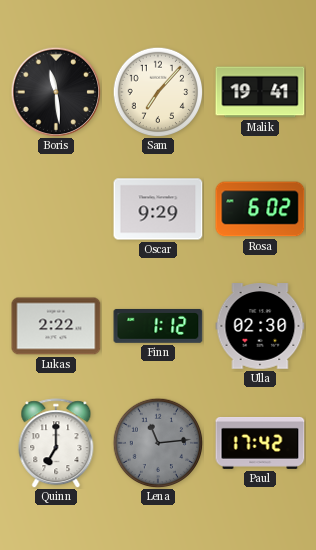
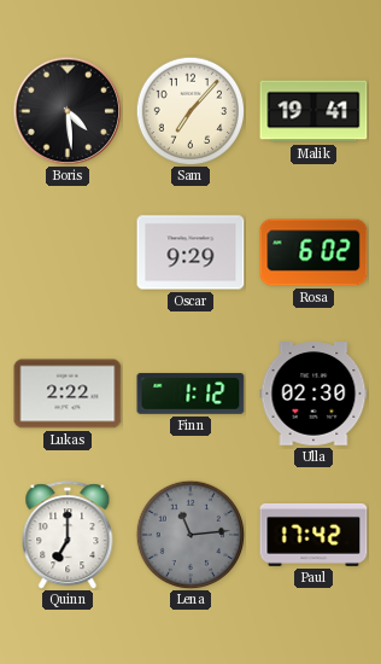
Boris: 11:29 -> 4:29 (68, 111)
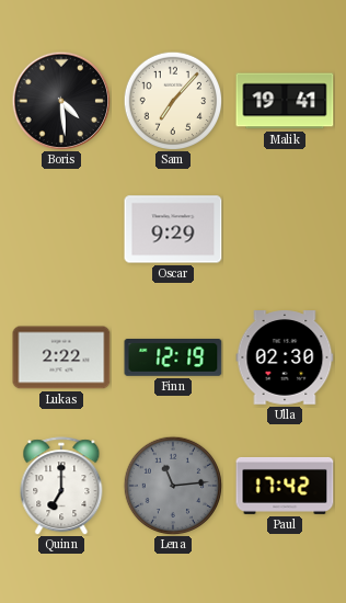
Rosa: 6:02 -> none (313, 252)
Finn: 1:12 -> 12:19 (173, 357)
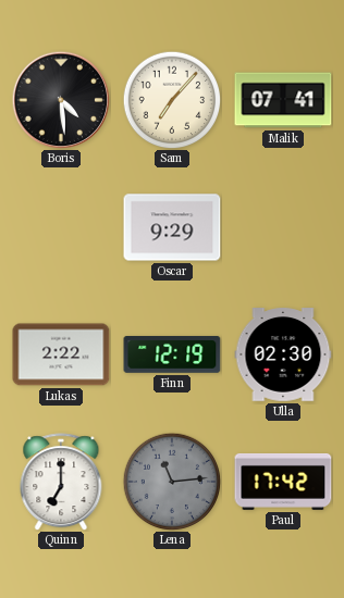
Malik: 19:41 -> 07:41 (283, 100)
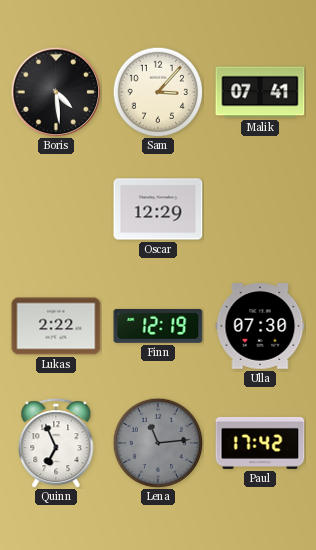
Sam: 7:07 -> 3:07 (158, 92)
Oscar: 9:29 -> 12:29 (158, 209)
Ulla: 02:30 -> 07:30 (260, 326)
Quinn: 7:00 -> 6:56 (56, 443)
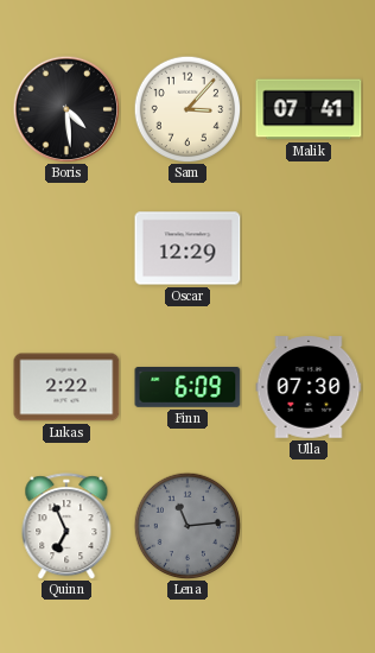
Finn: 12:19 -> 6:09 (188, 387)
Paul: 17:42 -> none (260, 443)
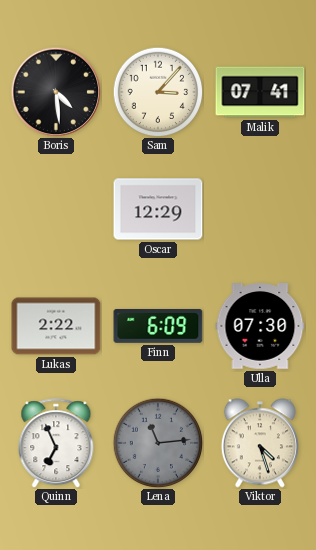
Viktor: none -> 4:27 (260, 443)
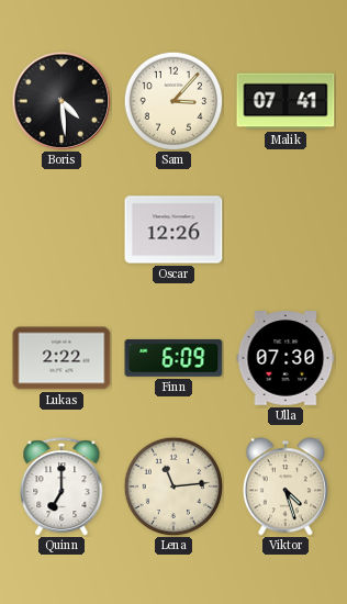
Oscar: 12:29 -> 12:26 (173, 230)
Quinn: 6:56 -> 7:00 (61, 486)
Lena dial: grey -> cream (173, 486)
